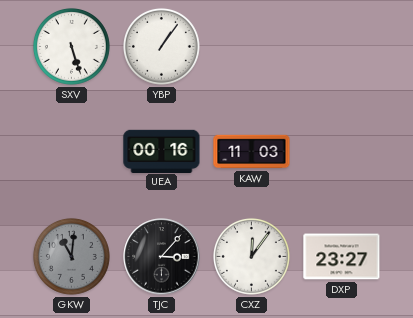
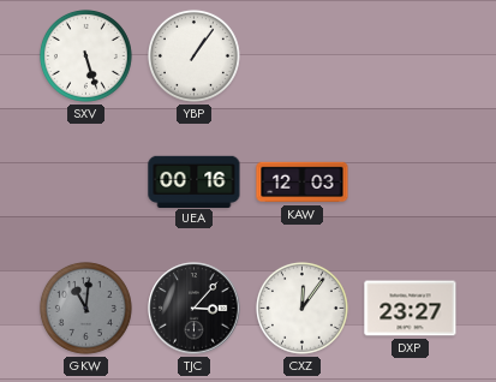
KAW: 11:03 -> 12:03 (303, 183)
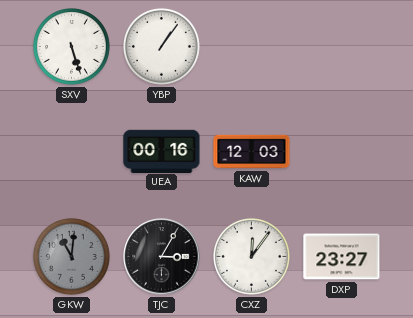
TJC: 3:07 -> 3:05 (162, 257)
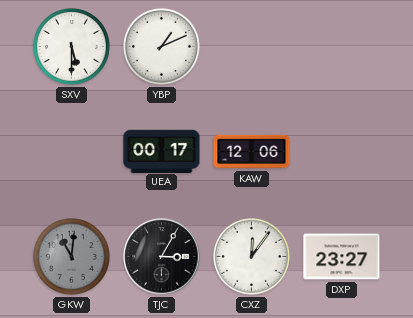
SXV: 5:27 -> 5:30 (71, 46)
YBP: 1:06 -> 1:11 (161, 46)
UEA: 00:16 -> 00:17 (162, 151)
KAW: 12:03 -> 12:06 (252, 152)
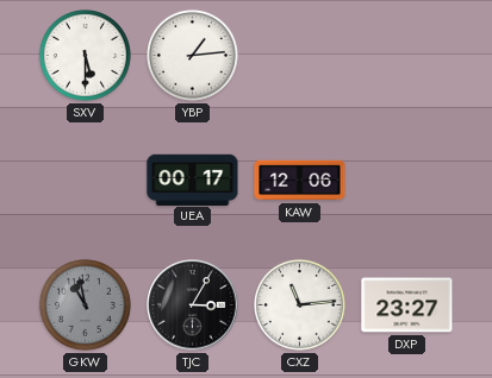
YBP: 1:11 -> 1:14 (192, 55)
GKW: 11:01 -> 10:58 (85, 304)
CXZ: 12:06 -> 11:14 (299, 304)
